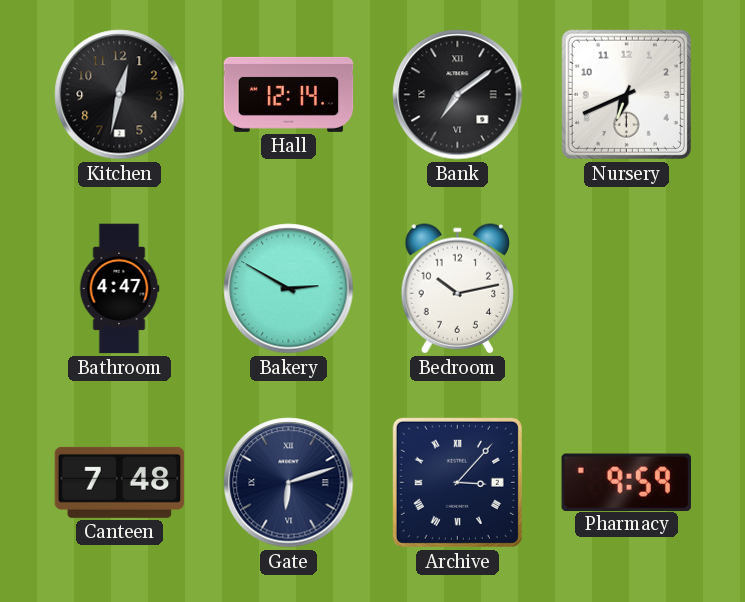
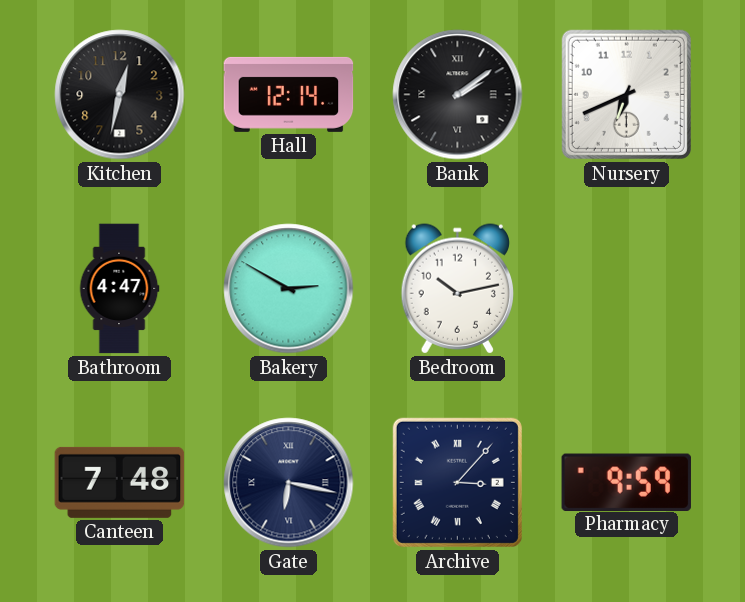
Bank: 7:09 -> 2:09 (458, 95)
Gate: 6:12 -> 6:17 (289, 483)
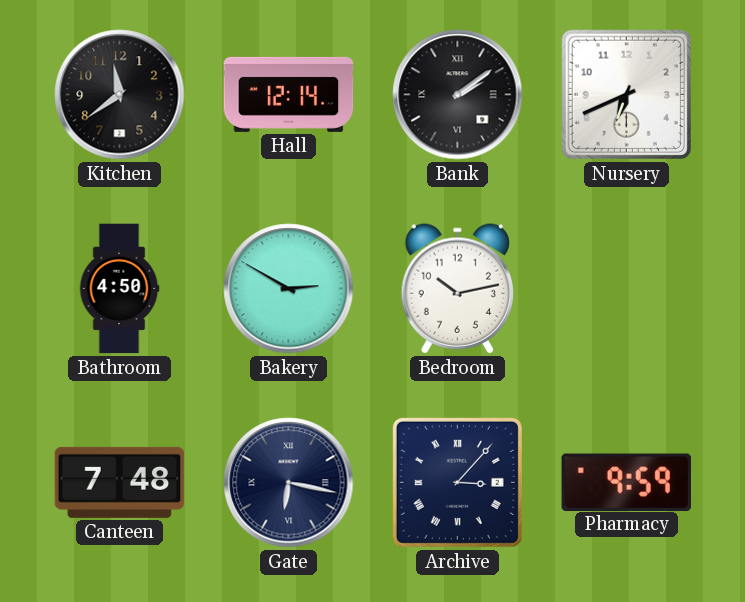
Kitchen: 12:32 -> 11:39 (120, 95)
Bathroom: 4:47 -> 4:50 (119, 289)
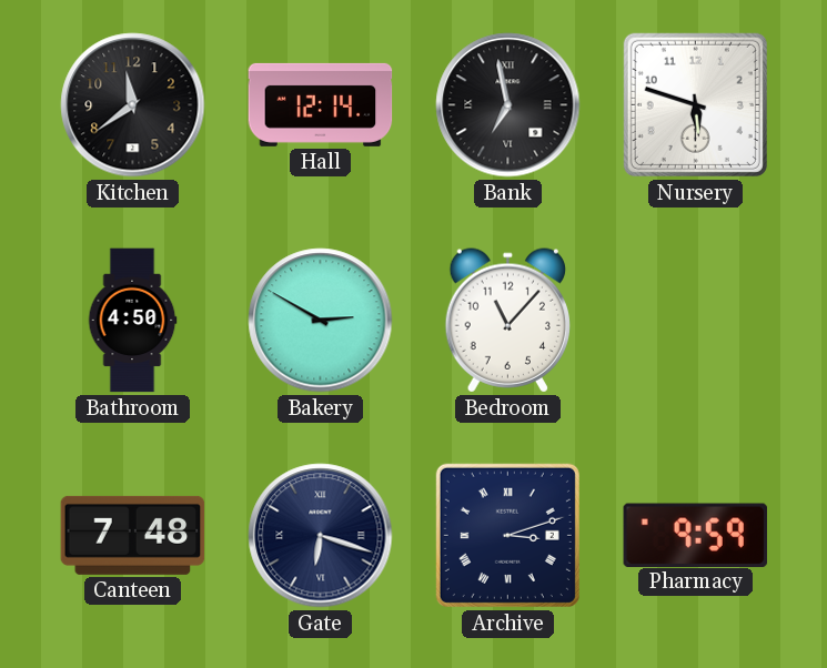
Bank: 2:09 -> 6:58 (508, 105)
Nursery: 6:41 -> 5:48 (695, 104)
Bedroom: 10:13 -> 11:07 (507, 321)
Gate: 6:17 -> 6:18 (321, 536)
Archive: 3:07 -> 3:12 (507, 535)
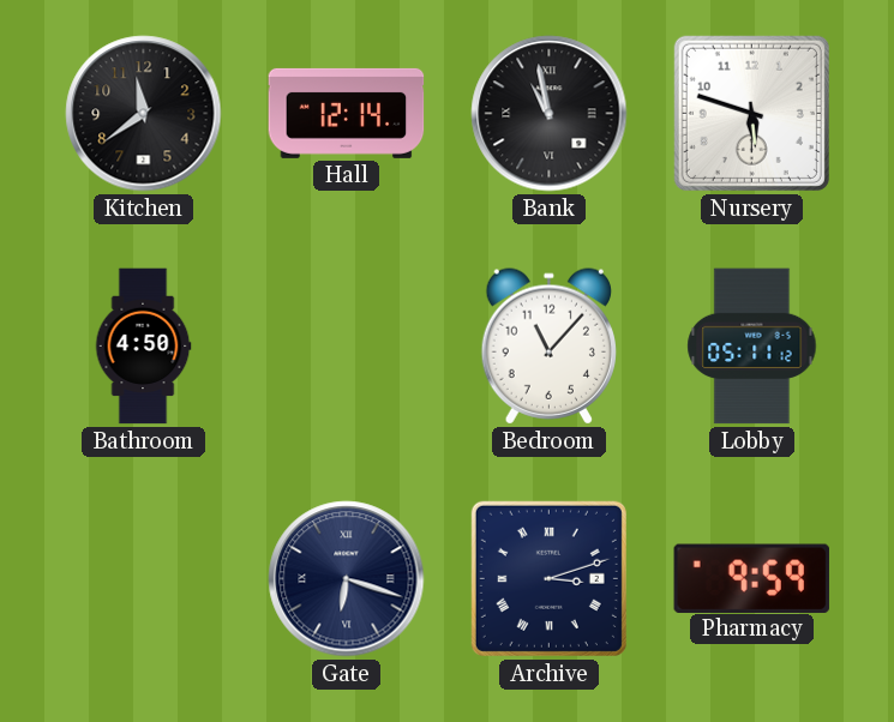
Bank: 6:58 -> 10:58 (550, 114)
Bakery: 2:50 -> none (321, 321)
Lobby: none -> 05:11 (752, 347)
Canteen: 7:48 -> none (133, 535)
